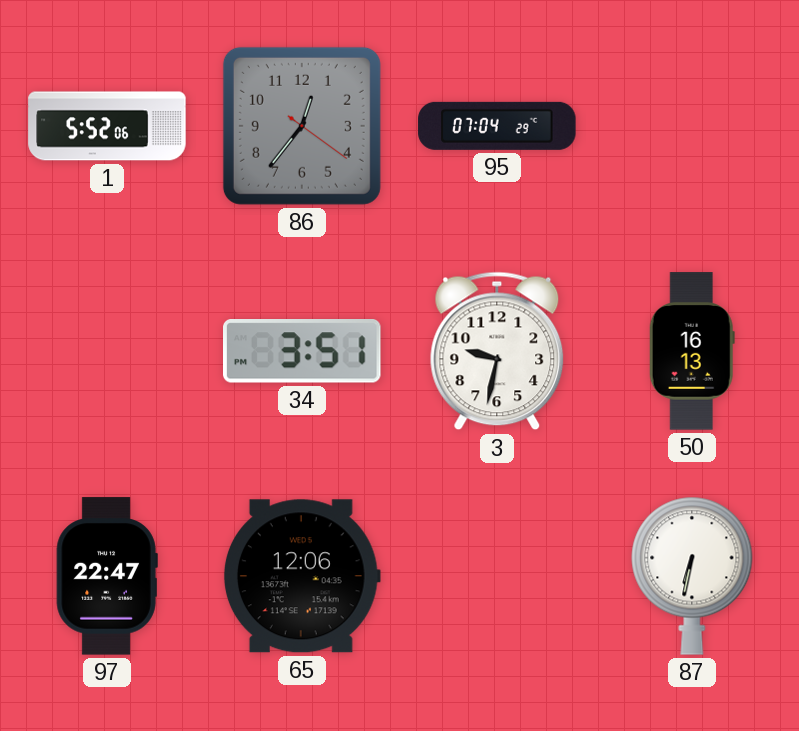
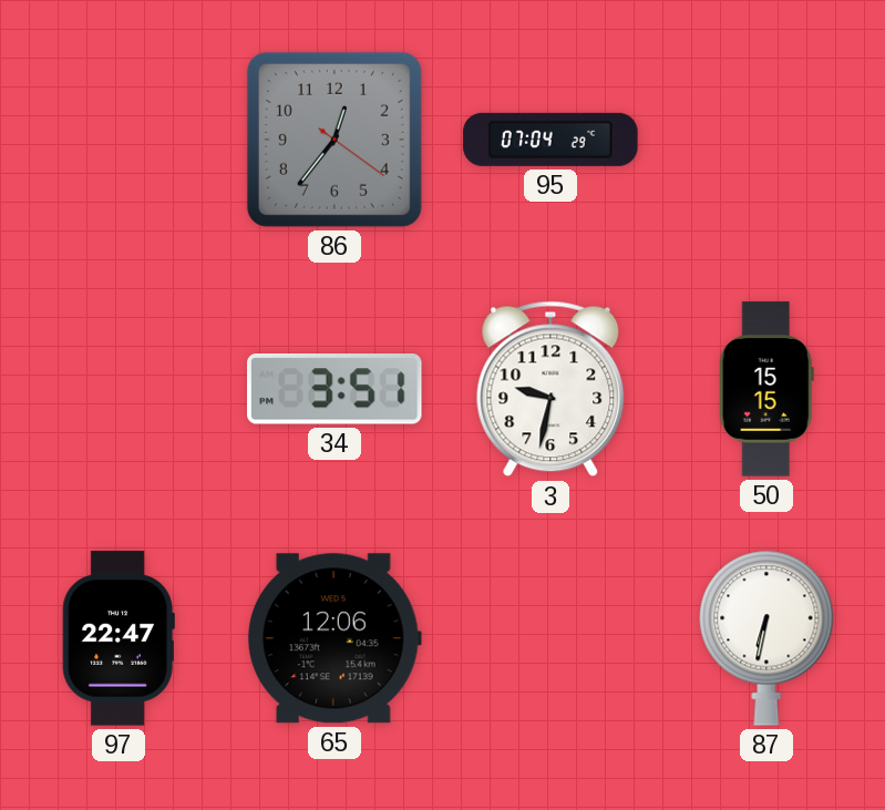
1: 5:52 -> none (107, 126)
50: 16:13 -> 15:15 (766, 389)
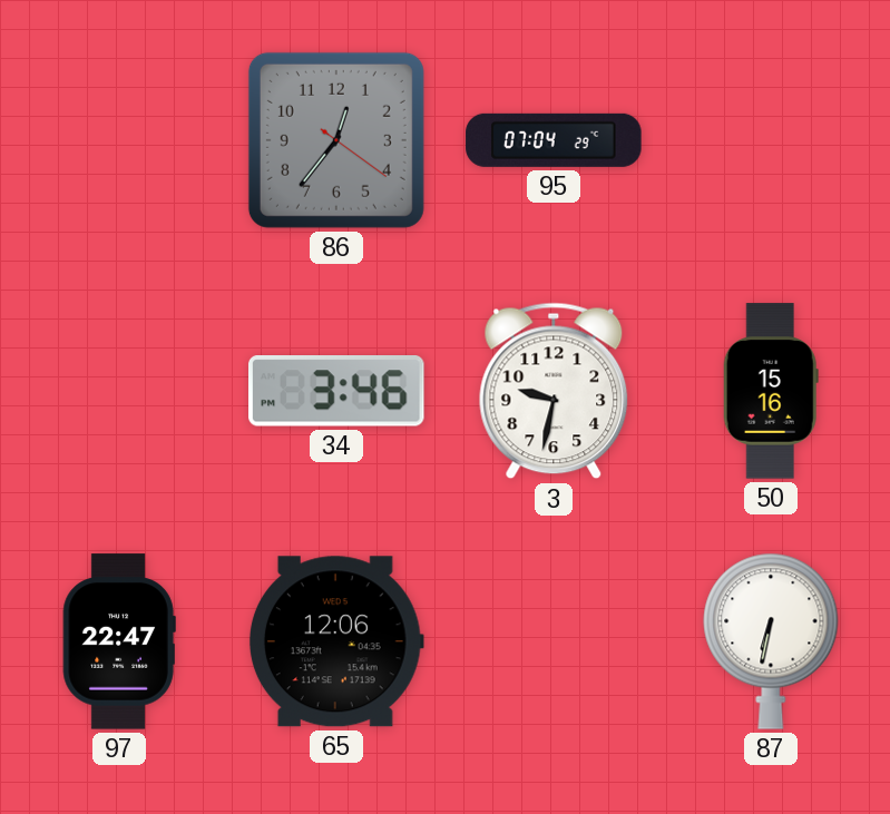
34: 3:51 -> 3:46 (338, 392)
50: 15:15 -> 15:16 (771, 391)
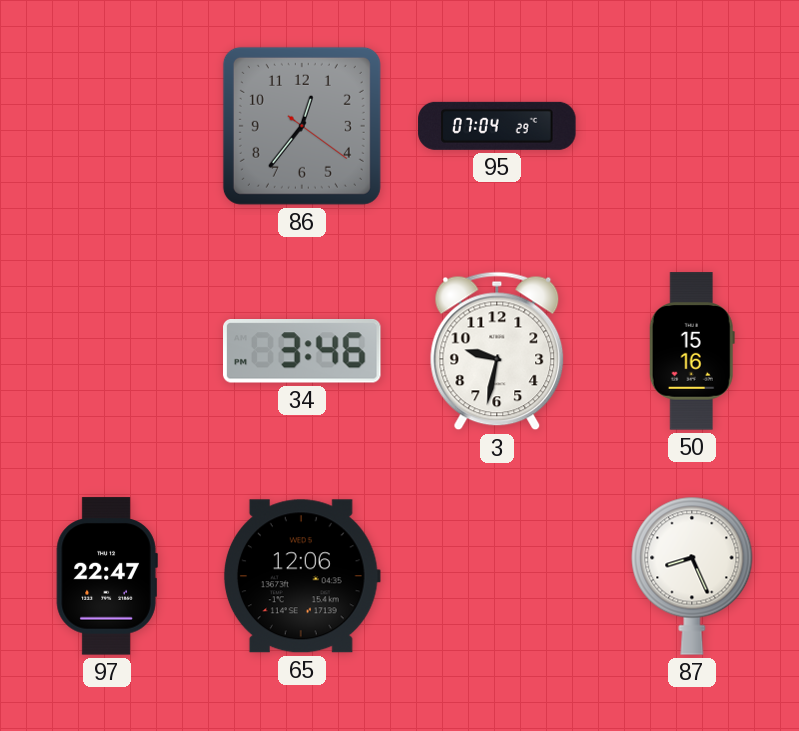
87: 6:32 -> 8:26 (692, 576)
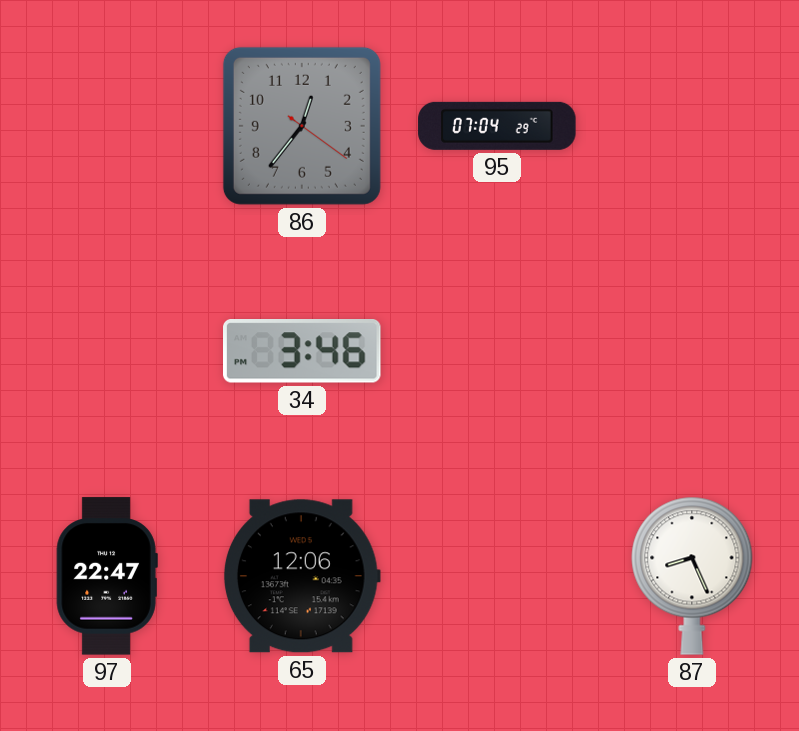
3: 9:32 -> none (497, 351)
50: 15:16 -> none (692, 351)
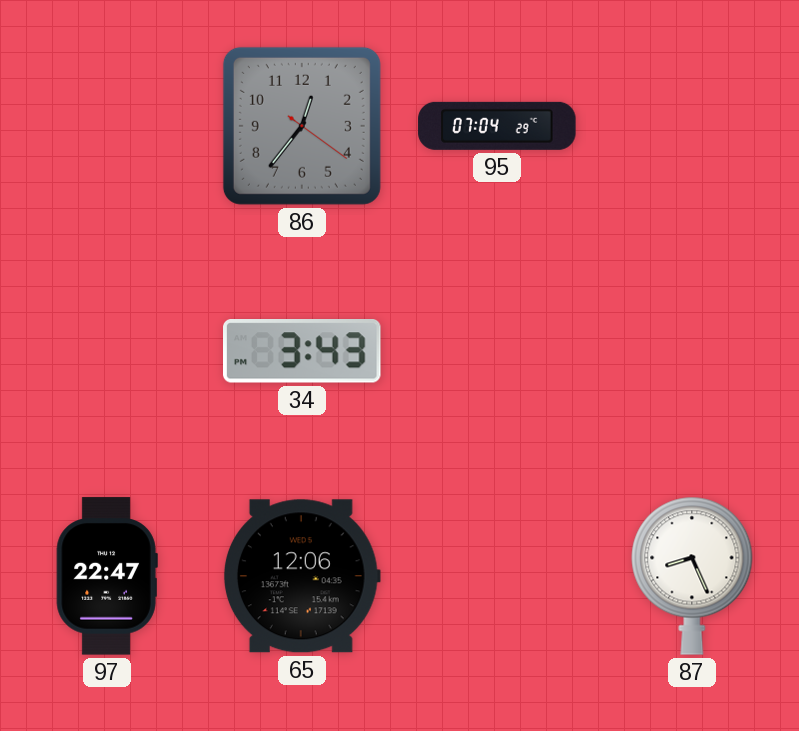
34: 3:46 -> 3:43 (303, 352)
